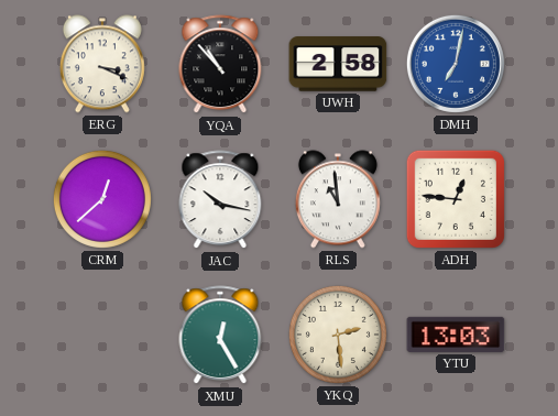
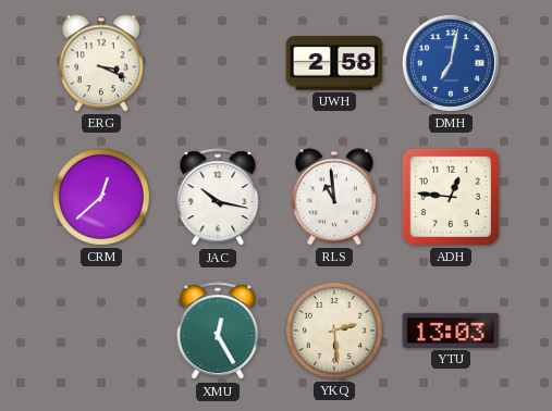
YQA: 10:53 -> none (220, 65)
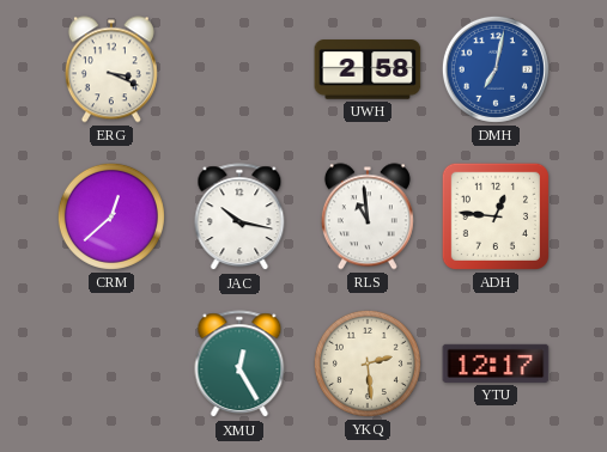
YTU: 13:03 -> 12:17 (496, 364)
